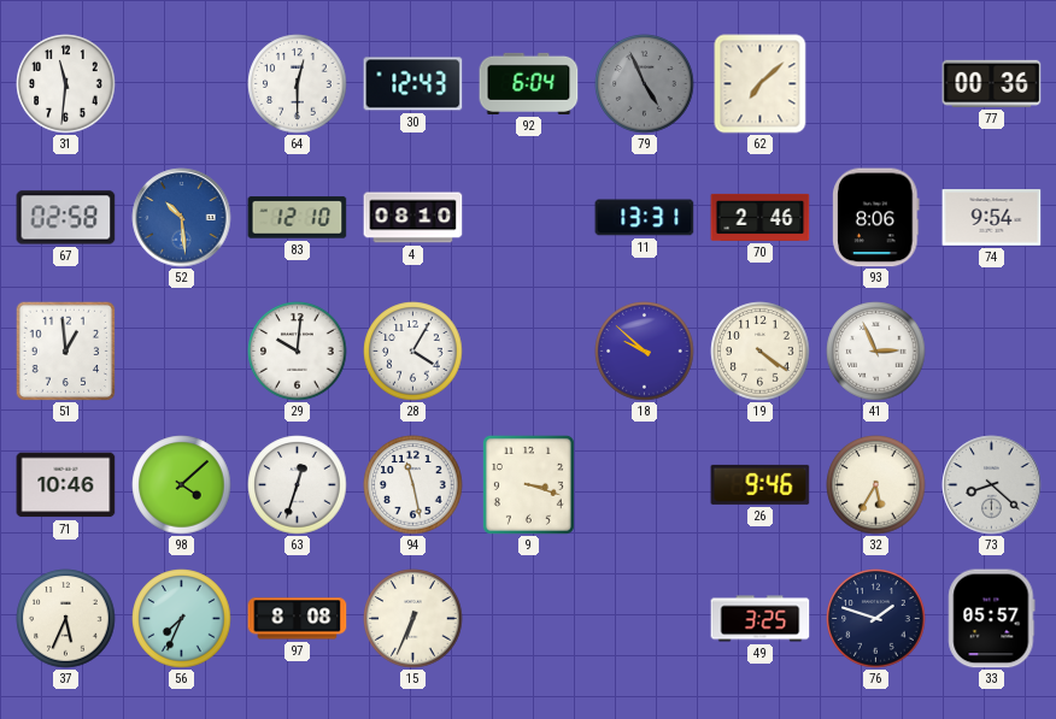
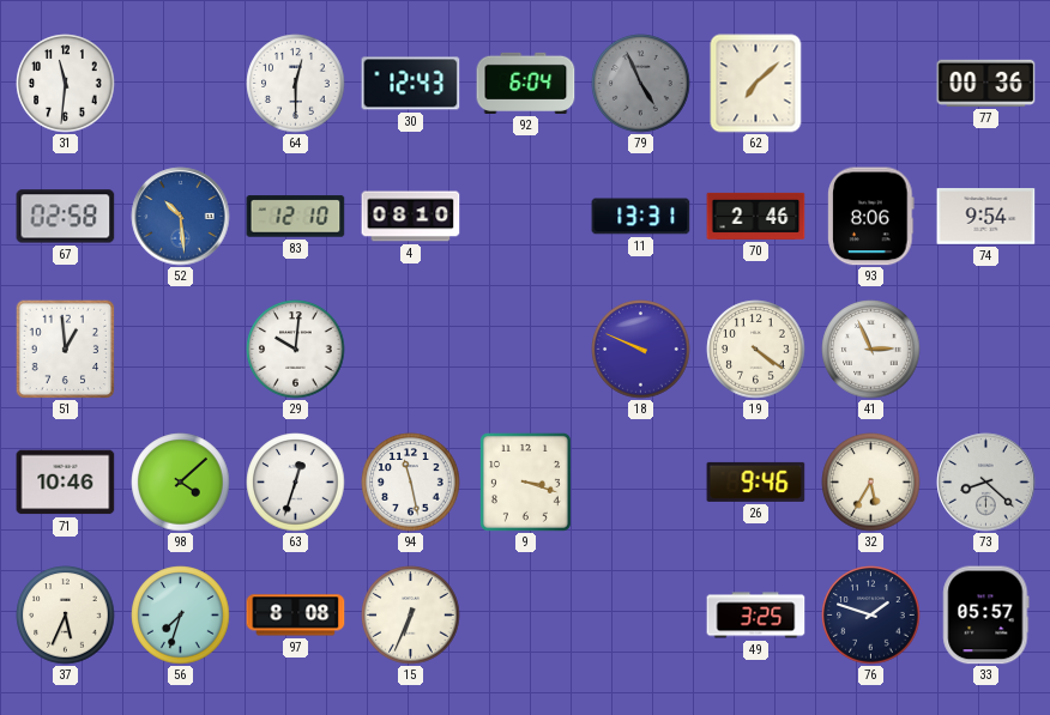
28: 4:05 -> none (413, 352)
18: 9:52 -> 9:49 (641, 350)
56: 7:34 -> 7:33 (181, 616)
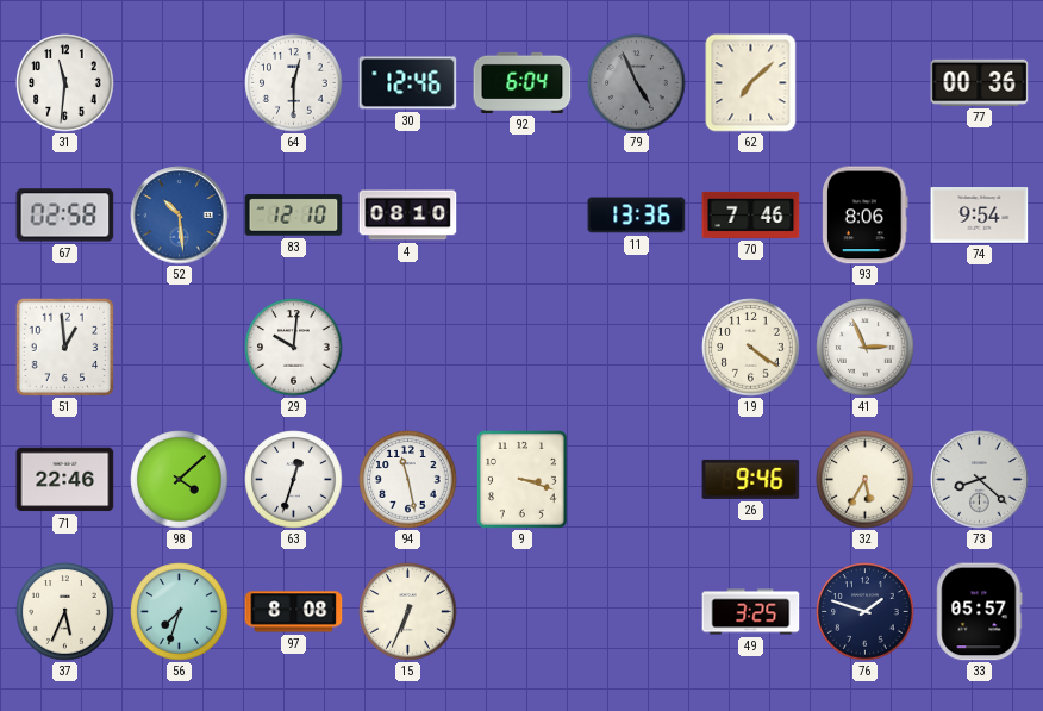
30: 12:43 -> 12:46 (408, 83)
11: 13:31 -> 13:36 (637, 216)
70: 2:46 -> 7:46 (751, 214)
18: 9:49 -> none (641, 350)
71: 10:46 -> 22:46 (65, 480)
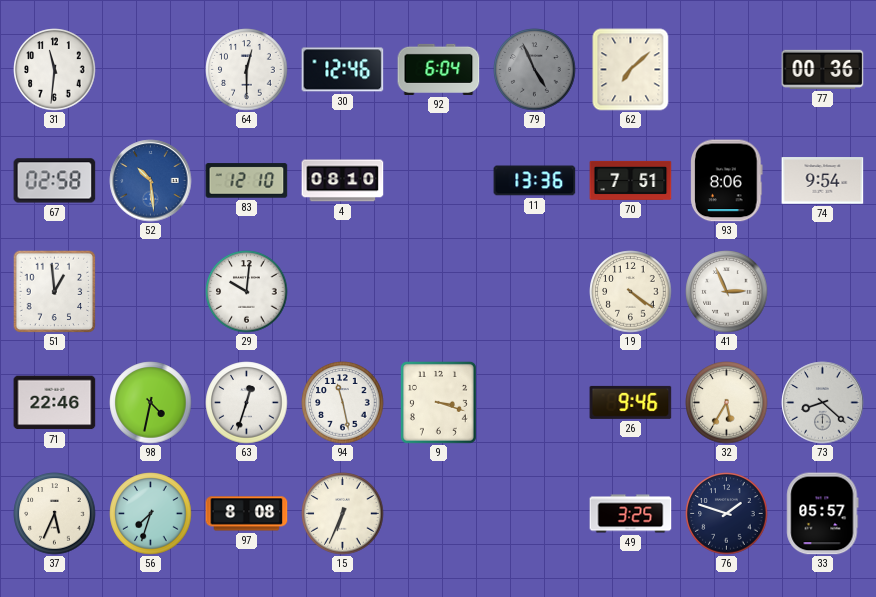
70: 7:46 -> 7:51 (631, 180)
98: 4:08 -> 4:32 (151, 403)
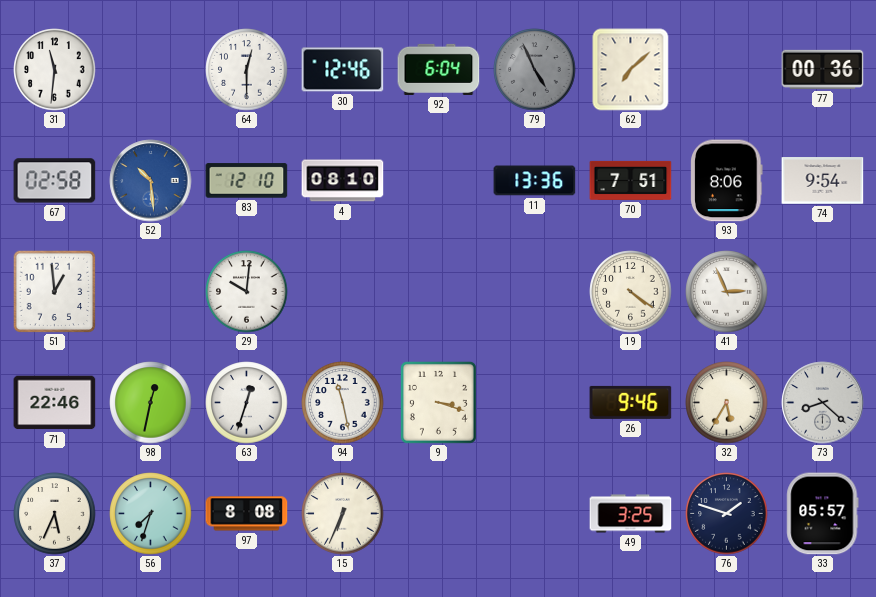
98: 4:32 -> 12:32 (151, 403)
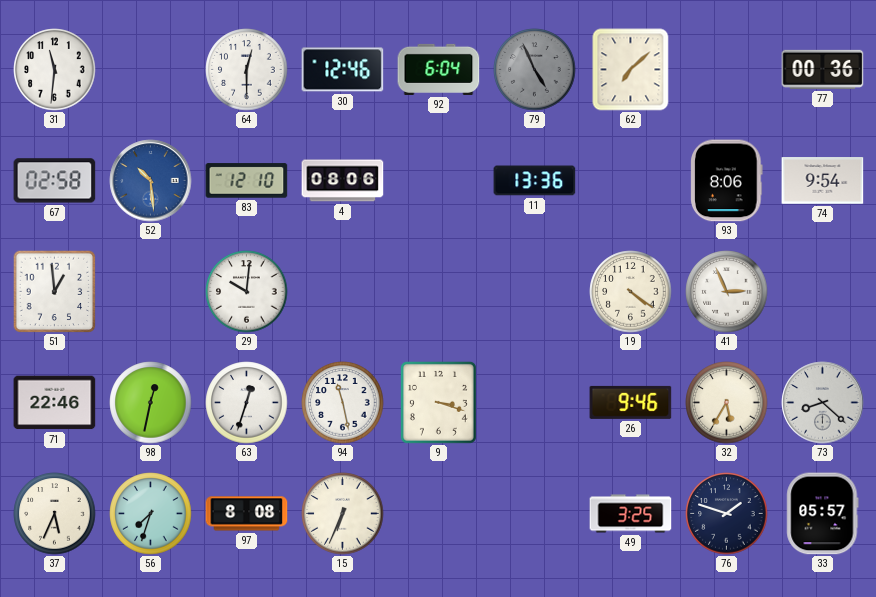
4: 08:10 -> 08:06 (343, 181)
70: 7:51 -> none (631, 180)
